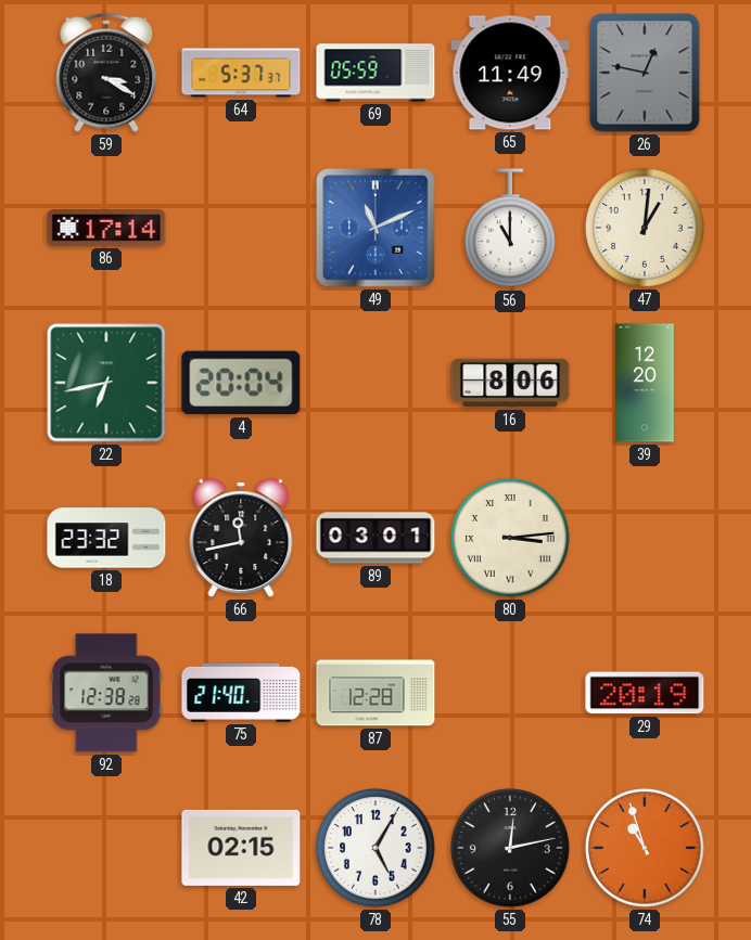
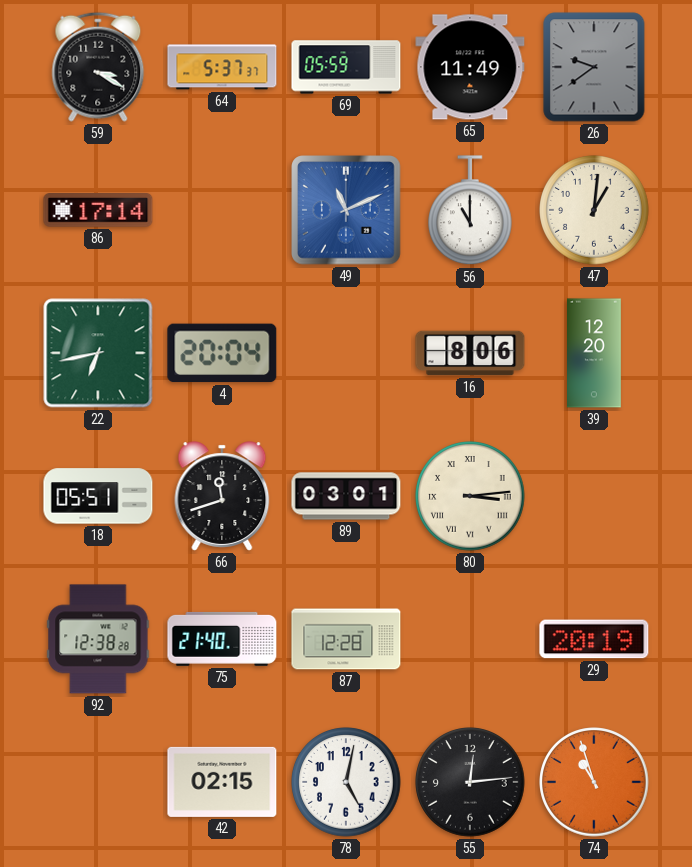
26: 12:47 -> 9:39 (594, 67)
18: 23:32 -> 05:51 (98, 496)
66: 11:43 -> 11:42 (222, 496)
78: 5:05 -> 5:02 (346, 782)
55: 12:13 -> 12:14 (470, 782)
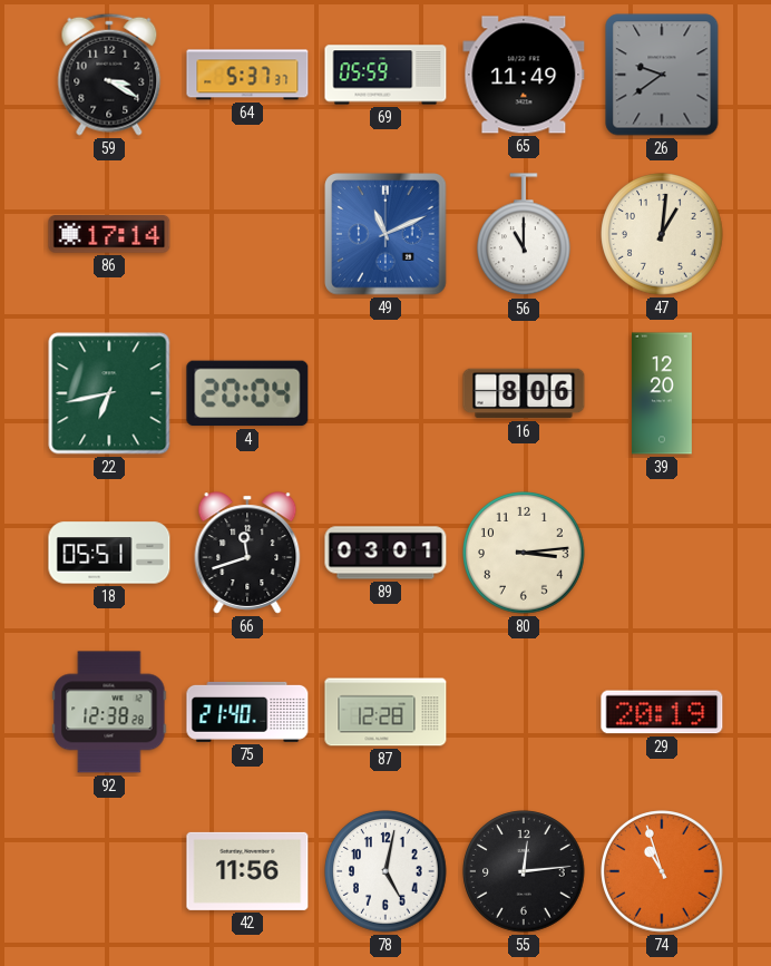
80 numerals: Roman -> Arabic (524, 553)
42: 02:15 -> 11:56 (247, 871)
